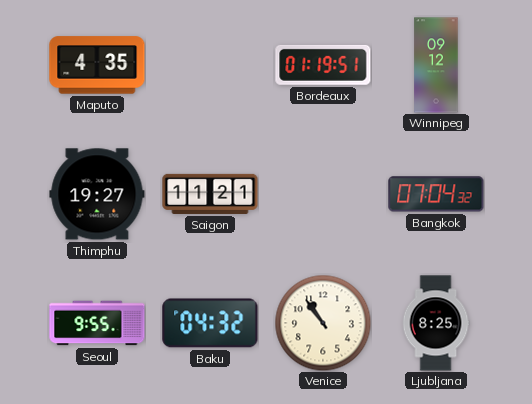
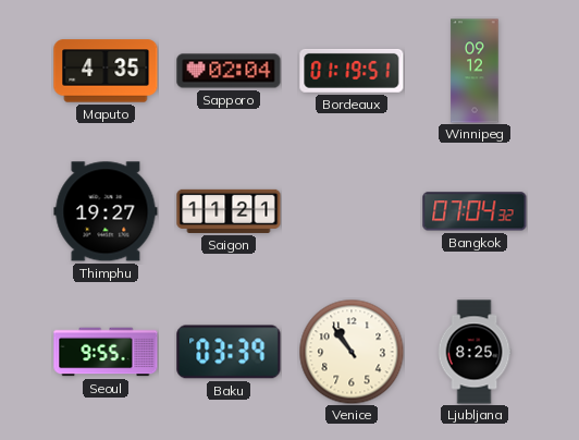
Sapporo: none -> 02:04 (229, 71)
Baku: 04:32 -> 03:39 (229, 352)
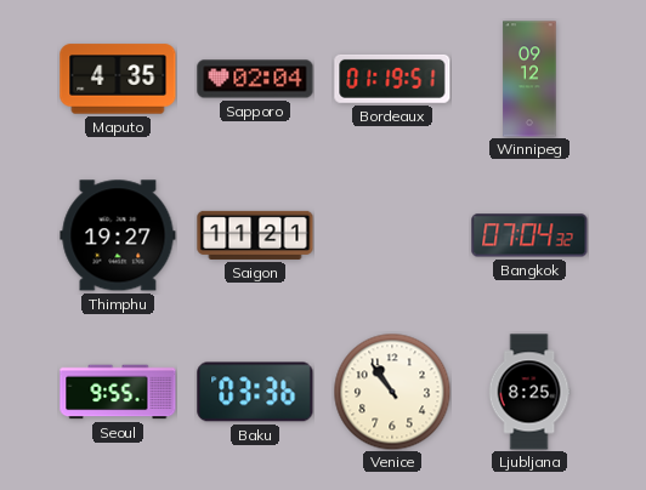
Baku: 03:39 -> 03:36 (255, 392)
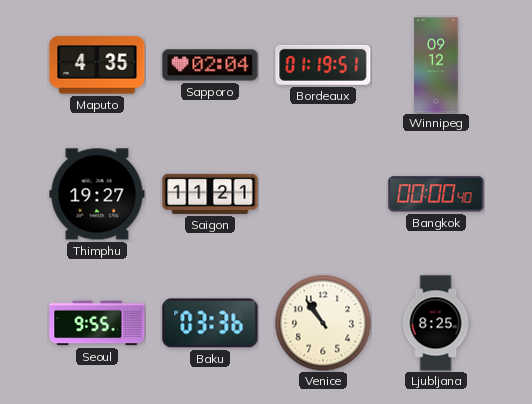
Bangkok: 07:04 -> 00:00 (436, 194)
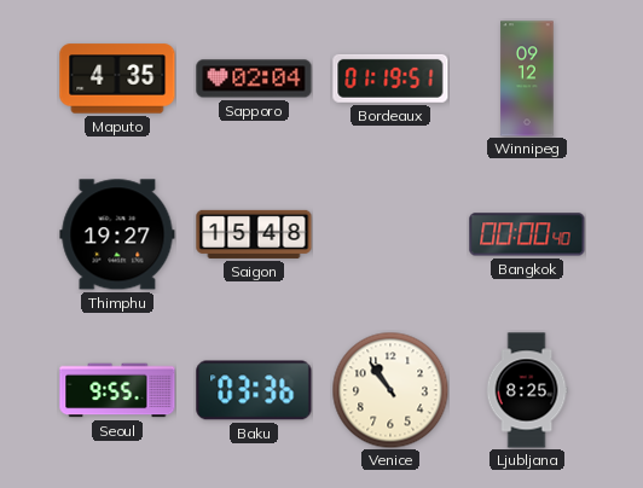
Saigon: 11:21 -> 15:48 (254, 234)
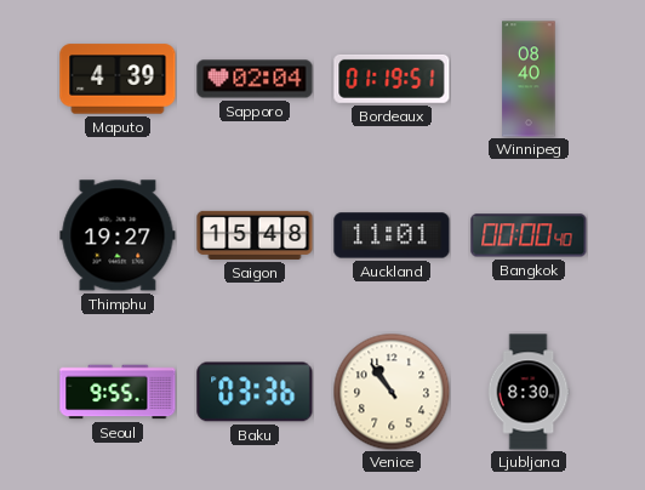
Maputo: 4:35 -> 4:39 (118, 79)
Winnipeg: 09:12 -> 08:40 (529, 79)
Auckland: none -> 11:01 (392, 235)
Ljubljana: 8:25 -> 8:30 (529, 392)
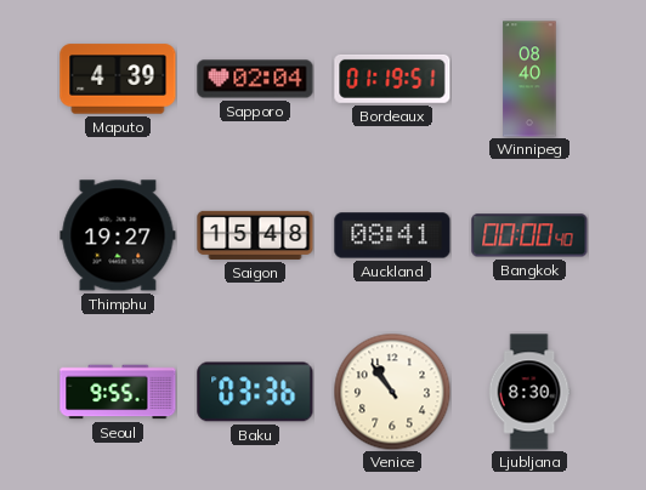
Auckland: 11:01 -> 08:41 (392, 235)
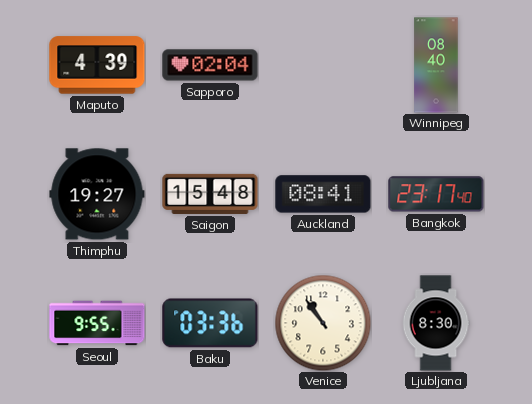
Bordeaux: 01:19 -> none (392, 79)
Bangkok: 00:00 -> 23:17 (436, 194)
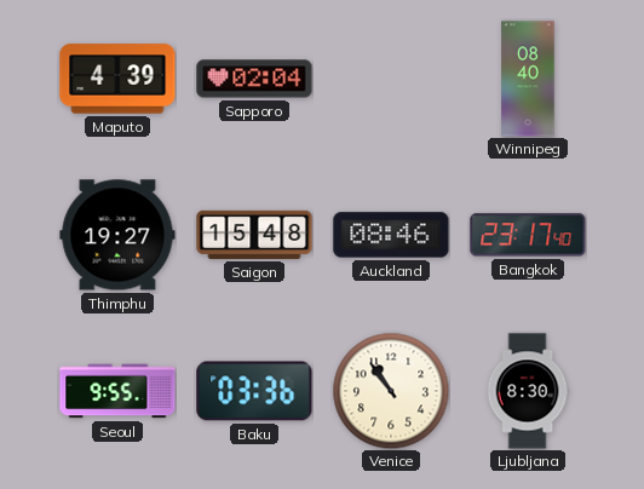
Auckland: 08:41 -> 08:46 (391, 235)
